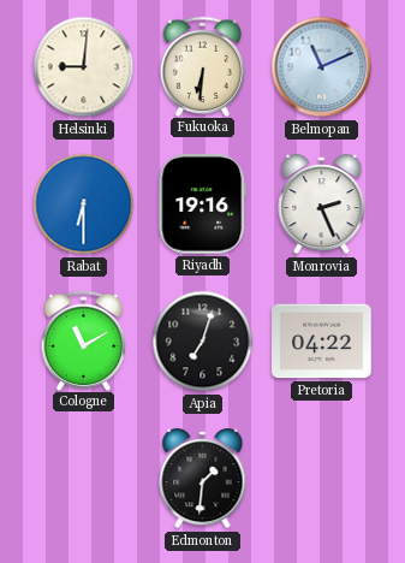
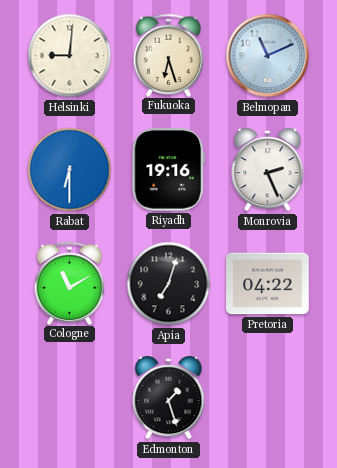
Fukuoka: 6:31 -> 6:27 (169, 55)
Edmonton: 1:31 -> 1:27 (169, 399)
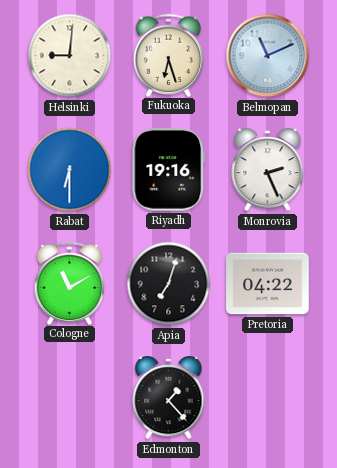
Edmonton: 1:27 -> 1:23 (169, 399)
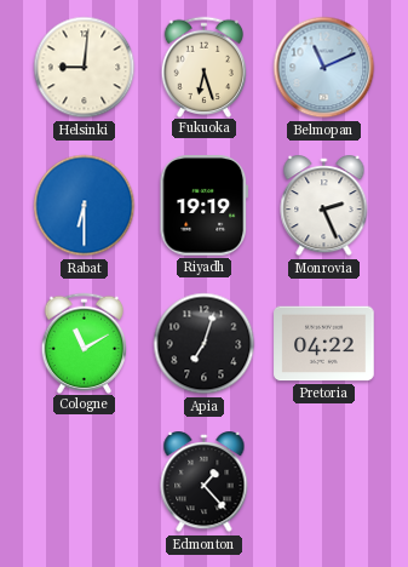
Riyadh: 19:16 -> 19:19 (203, 206)
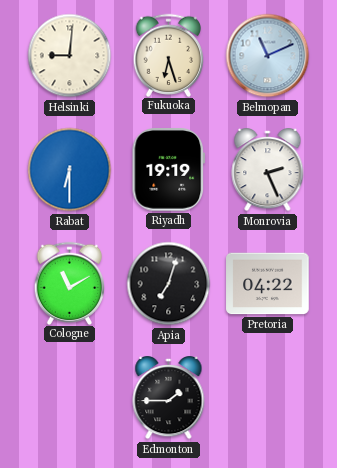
Edmonton: 1:23 -> 1:45 (169, 399)
